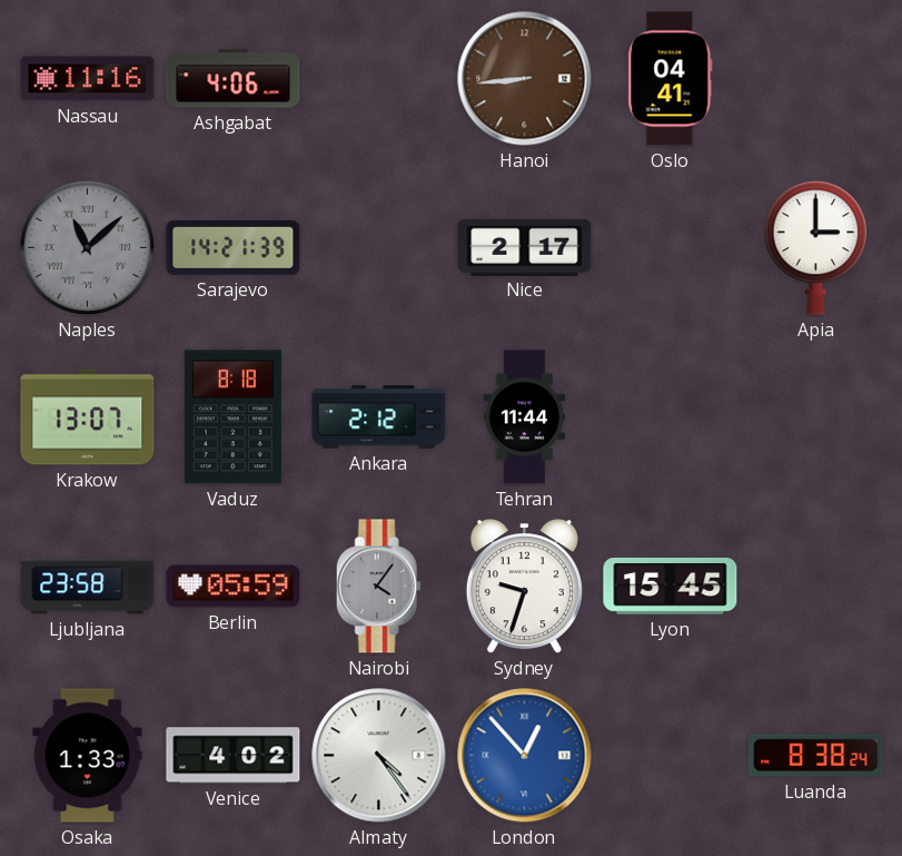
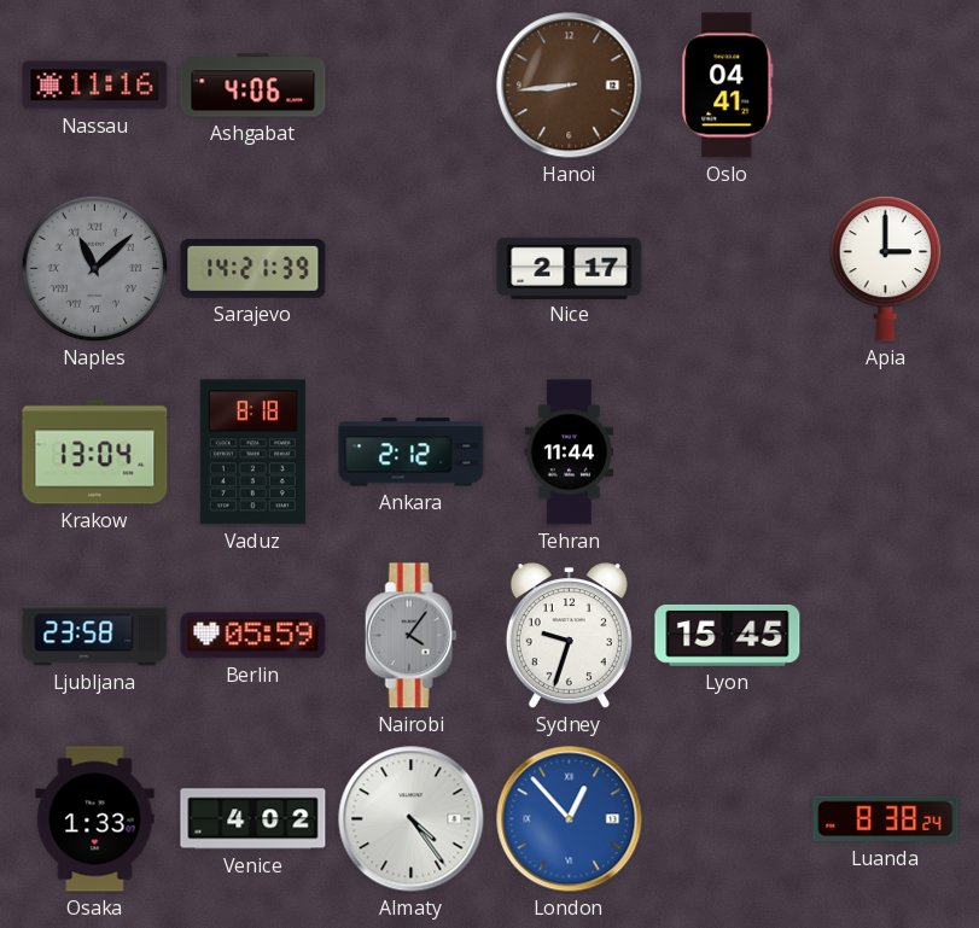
Krakow: 13:07 -> 13:04 (95, 453)
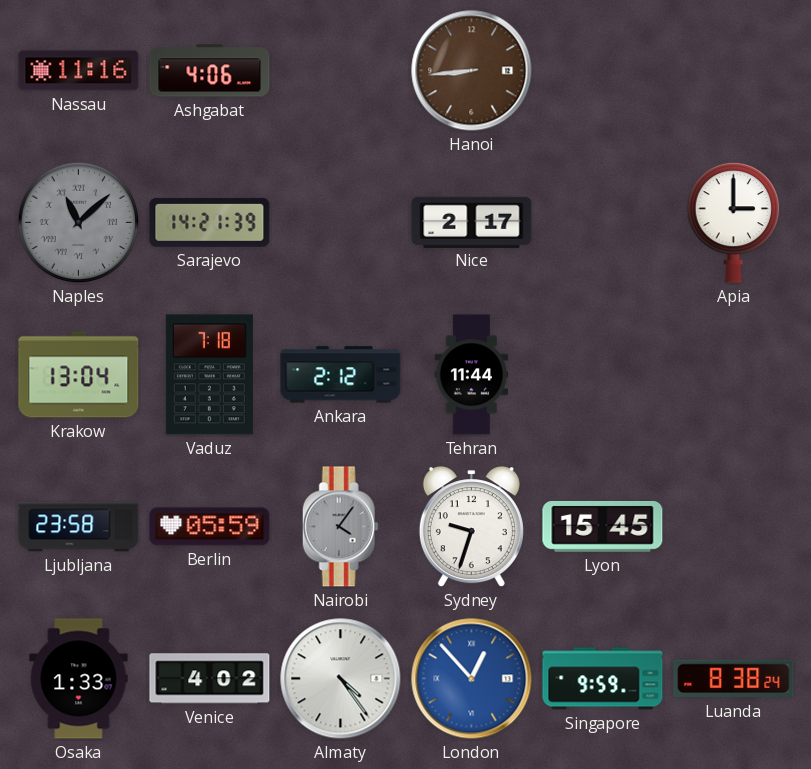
Oslo: 04:41 -> none (728, 86)
Vaduz: 8:18 -> 7:18 (209, 375)
Singapore: none -> 9:59 (603, 679)
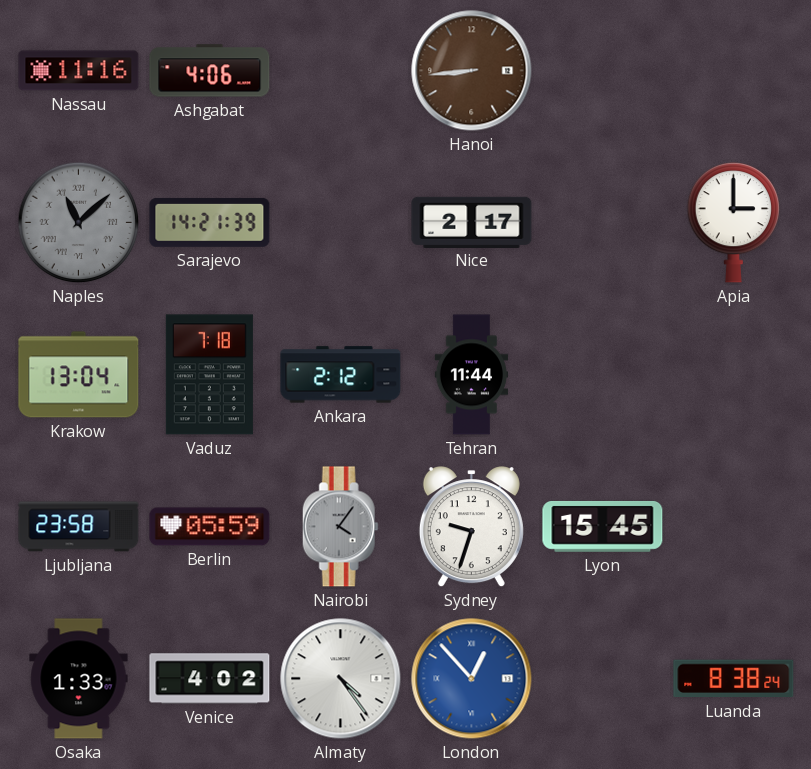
Singapore: 9:59 -> none (603, 679)
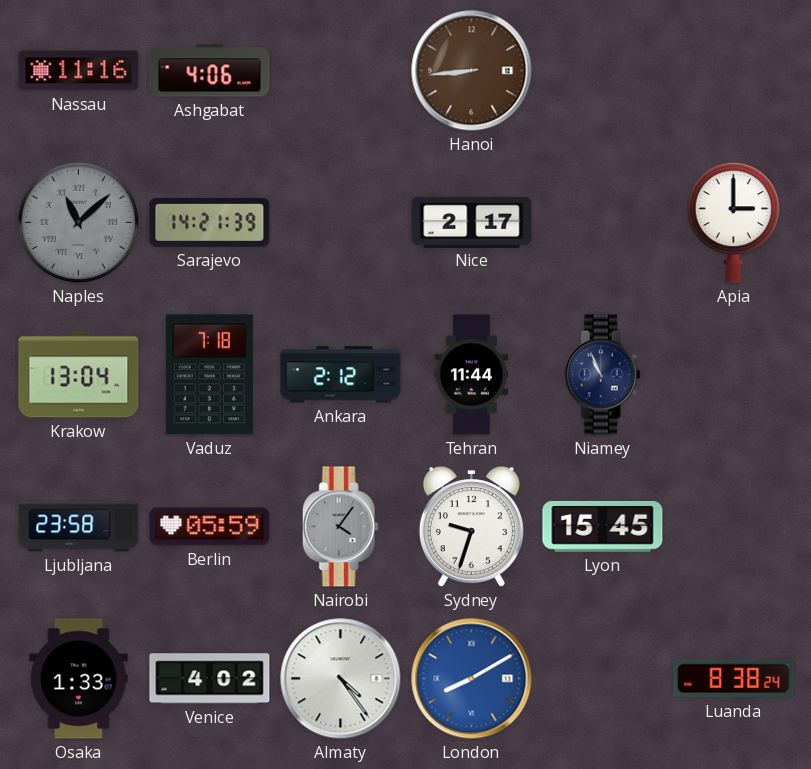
Niamey: none -> 10:56 (602, 375)
London: 12:53 -> 8:10 (472, 679)
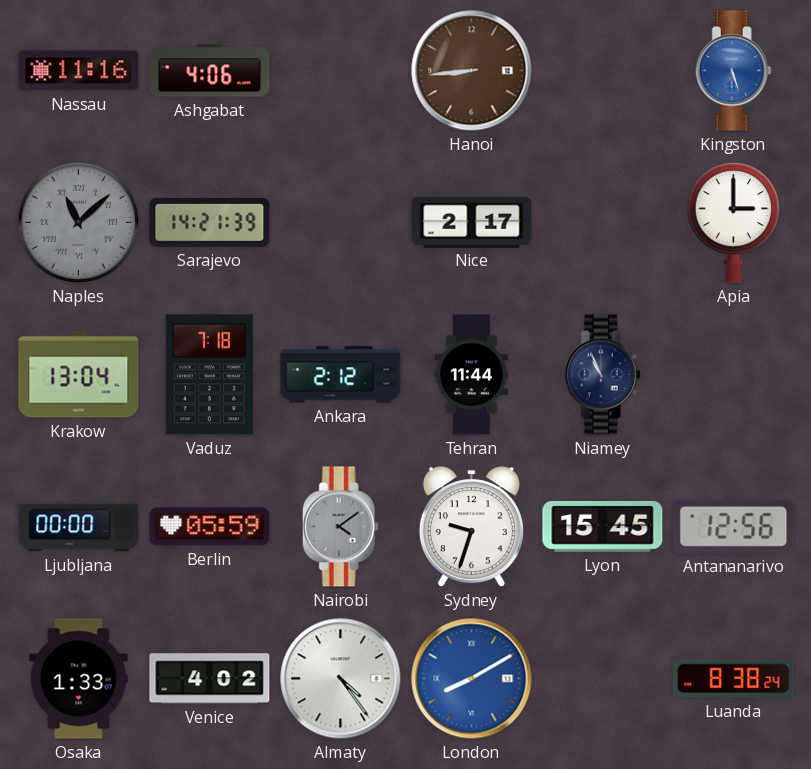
Kingston: none -> 5:27 (733, 71)
Ljubljana: 23:58 -> 00:00 (79, 527)
Nairobi: 4:06 -> 4:09 (340, 527)
Antananarivo: none -> 12:56 (734, 526)
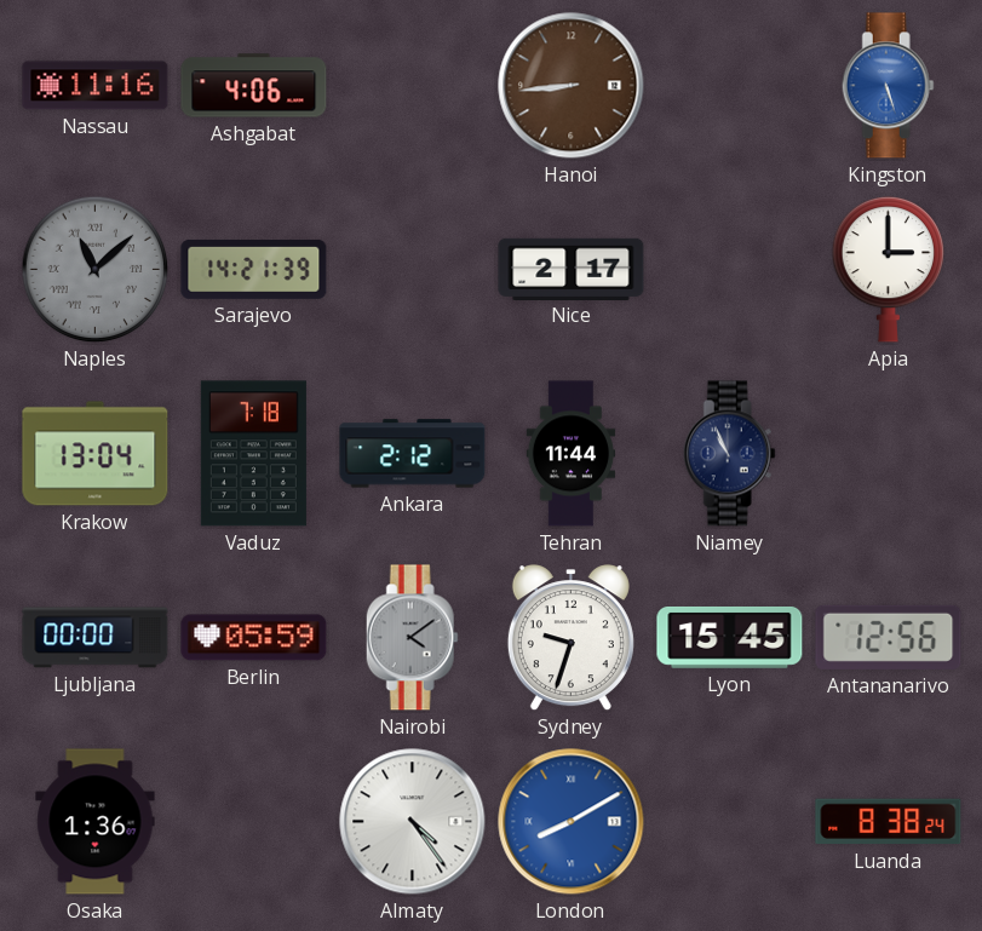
Osaka: 1:33 -> 1:36 (96, 822)
Venice: 4:02 -> none (210, 679)
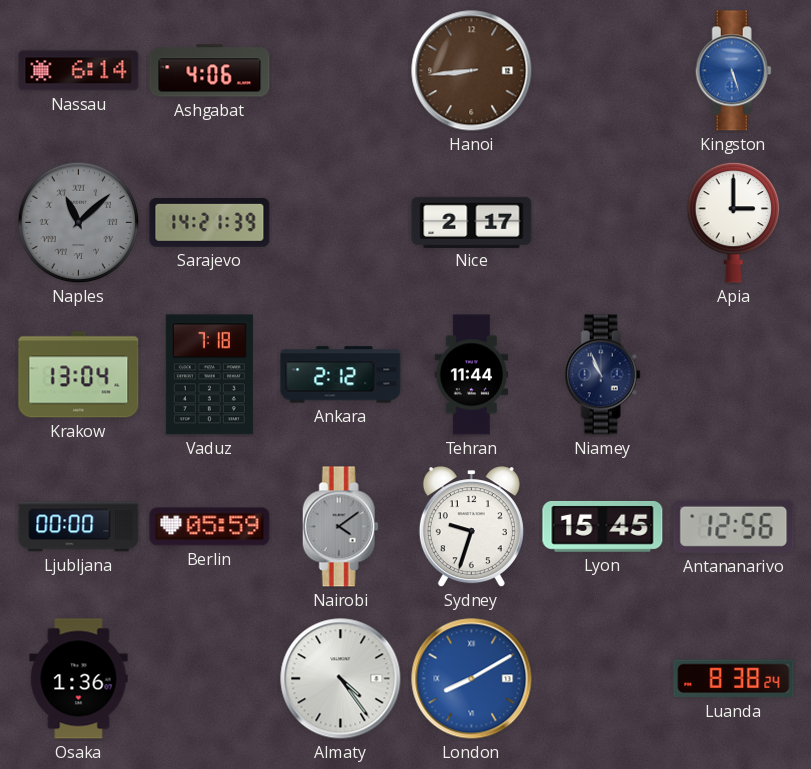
Nassau: 11:16 -> 6:14 (79, 71)
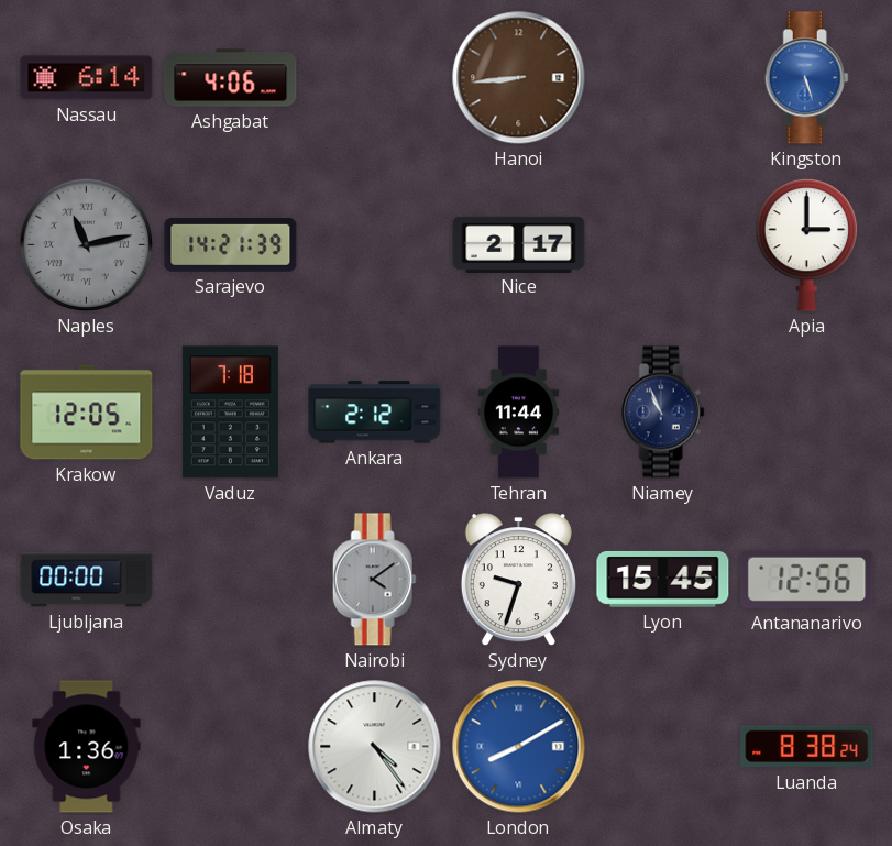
Naples: 11:08 -> 11:13 (87, 245)
Krakow: 13:04 -> 12:05 (87, 413)
Berlin: 05:59 -> none (210, 527)
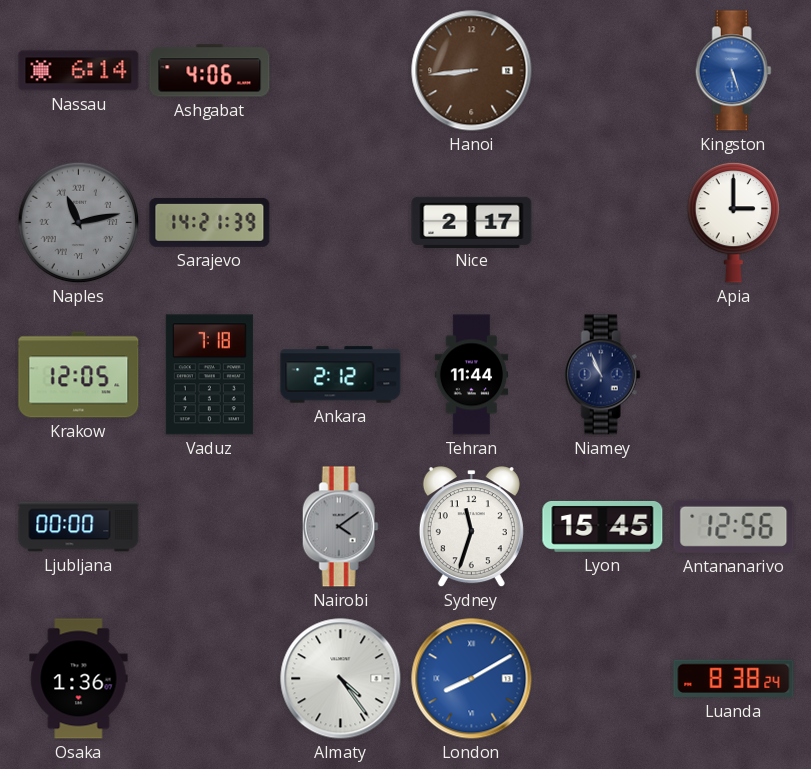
Sydney: 9:33 -> 11:33 (471, 527)
